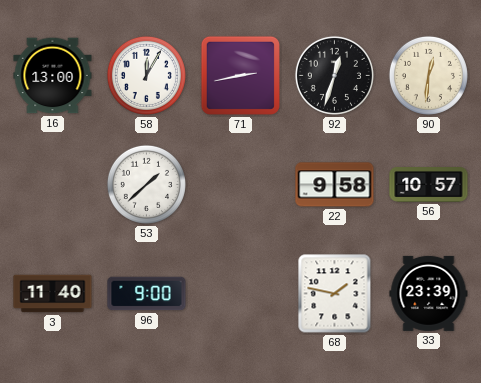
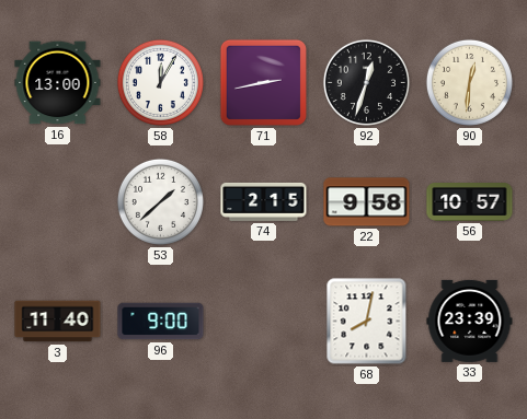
74: none -> 2:15 (264, 201)
68: 1:47 -> 8:02 (367, 322)
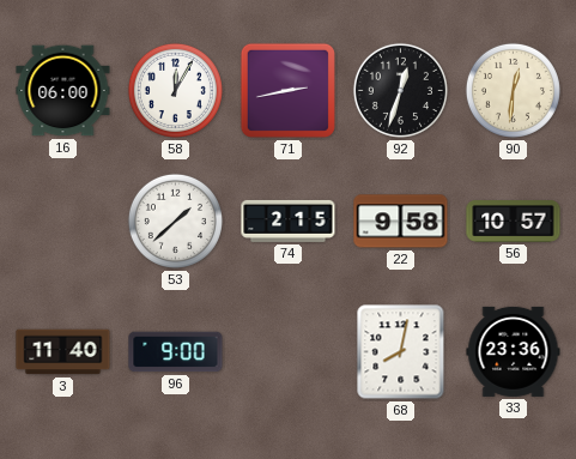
16: 13:00 -> 06:00 (63, 91)
33: 23:39 -> 23:36 (514, 351)
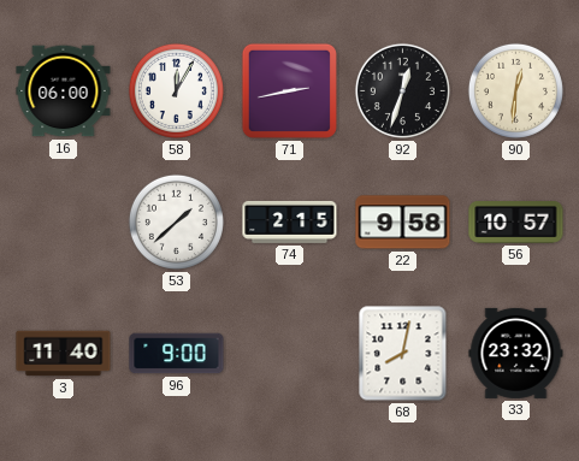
33: 23:36 -> 23:32 (516, 353)
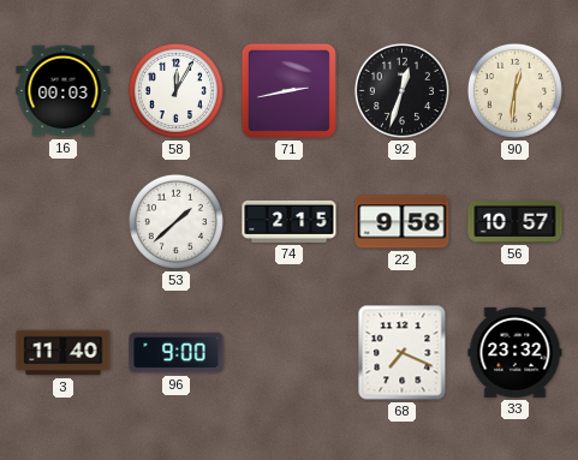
16: 06:00 -> 00:03 (64, 91)
68: 8:02 -> 7:19 (403, 353)
